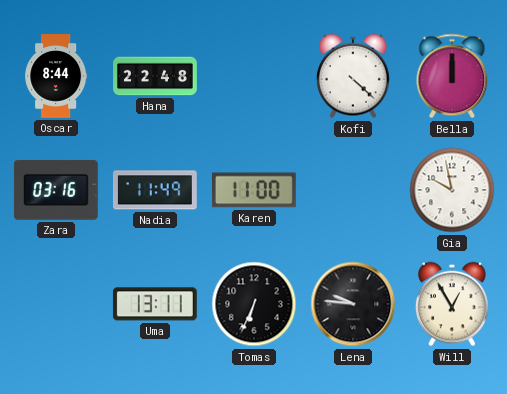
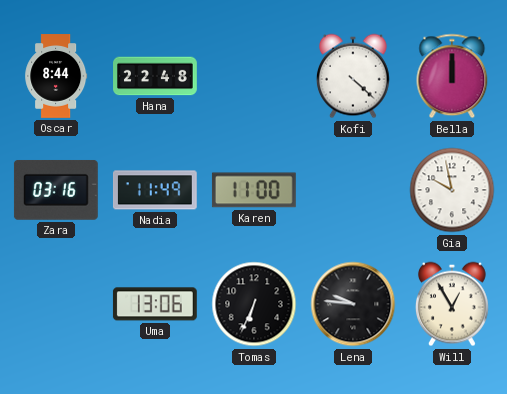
Uma: 13:11 -> 13:06 (155, 304)
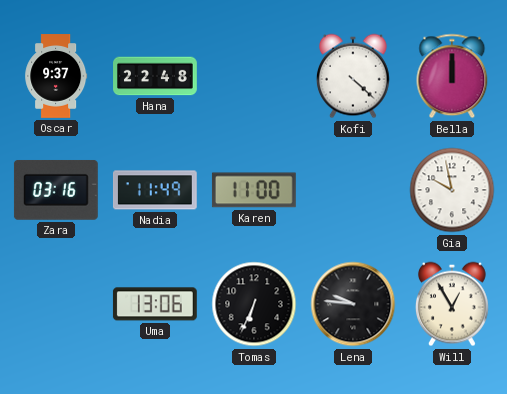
Oscar: 8:44 -> 9:37 (56, 76)
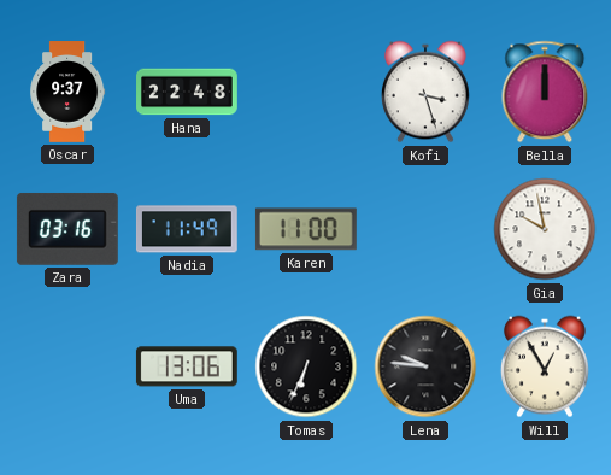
Kofi: 4:22 -> 3:27 (425, 92)
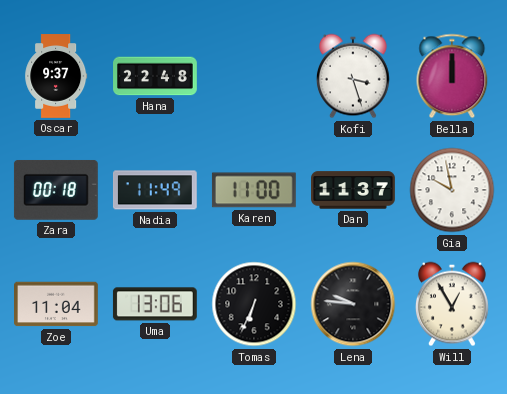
Zara: 03:16 -> 00:18 (56, 190)
Dan: none -> 11:37 (354, 190)
Zoe: none -> 11:04 (57, 304)
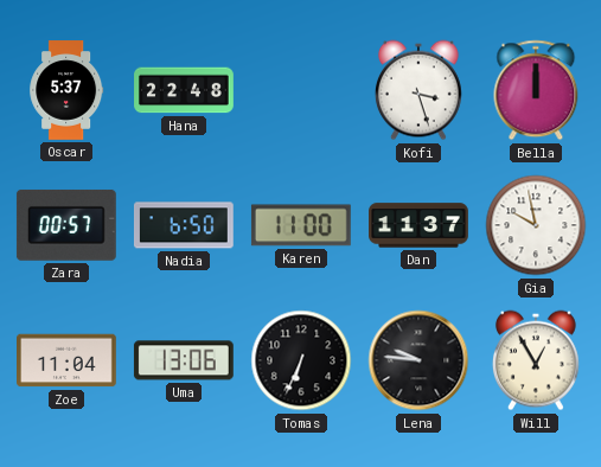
Oscar: 9:37 -> 5:37 (66, 90)
Zara: 00:18 -> 00:57 (66, 225)
Nadia: 11:49 -> 6:50 (184, 225)
